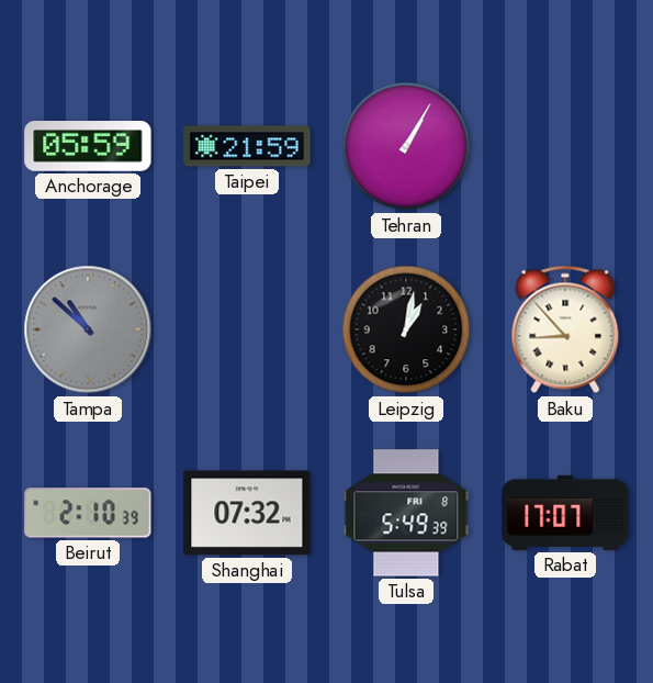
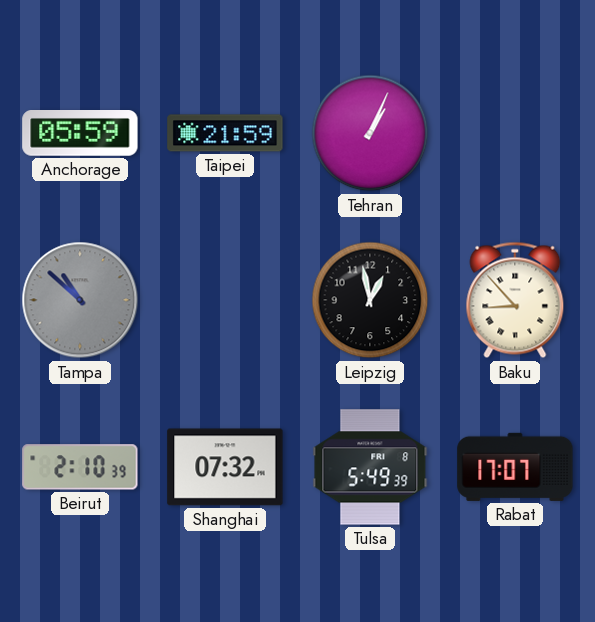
Tehran: 1:05 -> 1:04 (370, 133)
Leipzig: 1:02 -> 12:58 (370, 300)
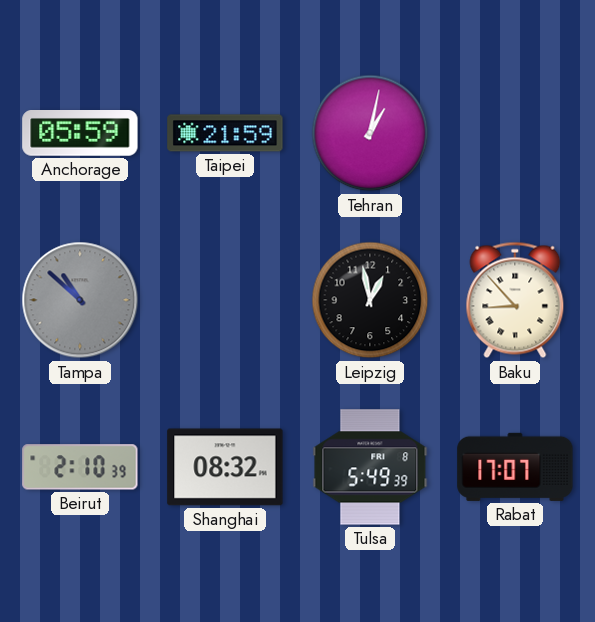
Tehran: 1:04 -> 1:02 (370, 133)
Shanghai: 07:32 -> 08:32 (225, 467)
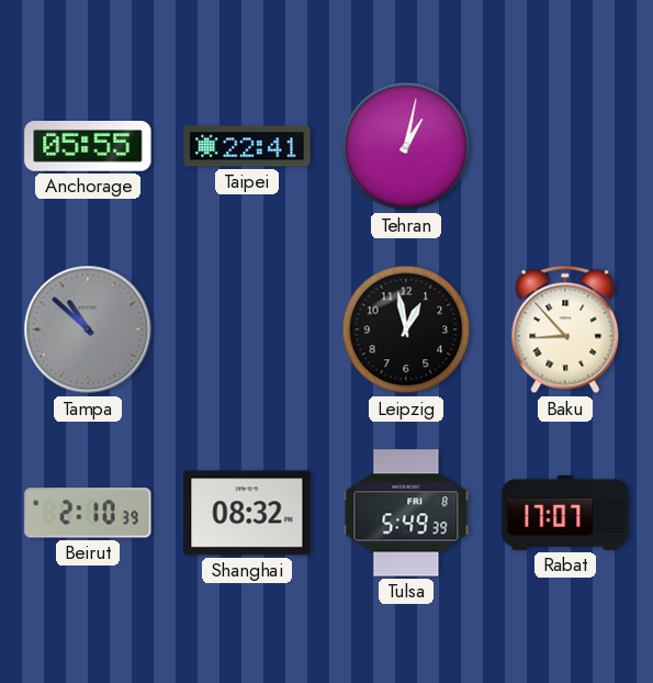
Anchorage: 05:59 -> 05:55 (88, 147)
Taipei: 21:59 -> 22:41 (247, 146)
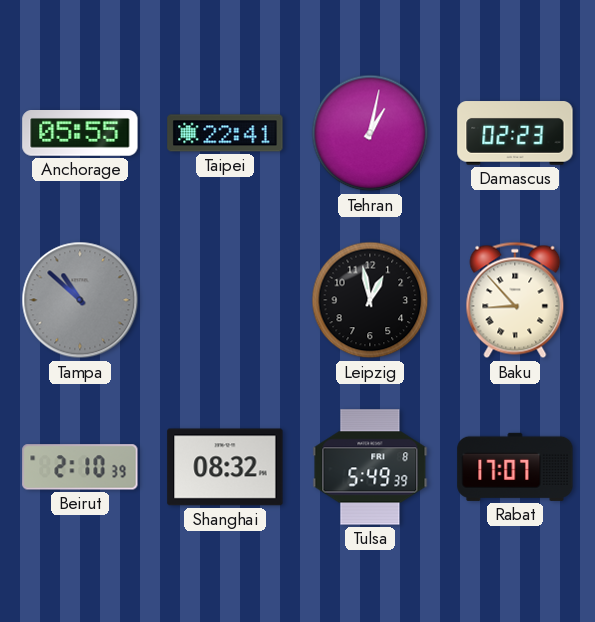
Damascus: none -> 02:23 (515, 133)
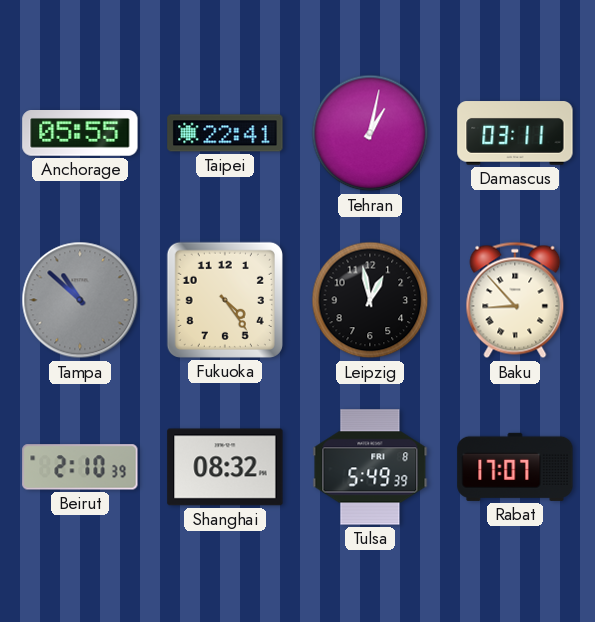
Damascus: 02:23 -> 03:11 (515, 133)
Fukuoka: none -> 4:24 (225, 300)
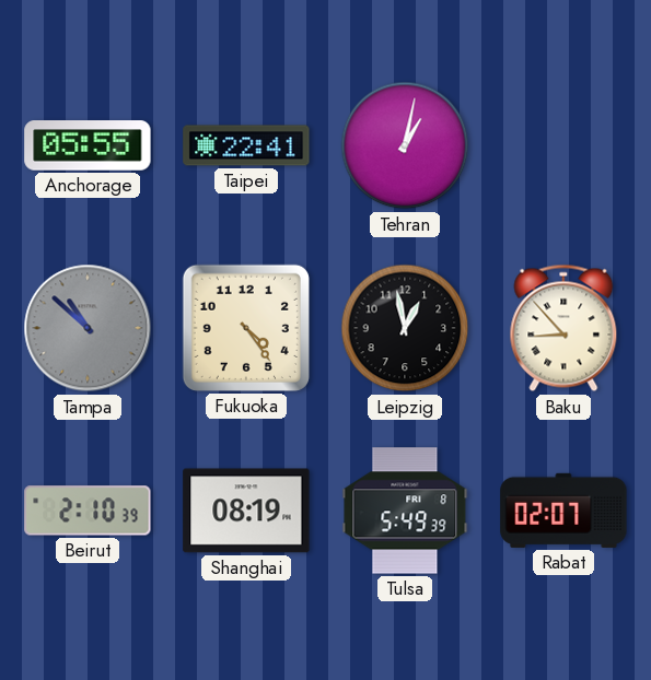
Damascus: 03:11 -> none (515, 133)
Shanghai: 08:32 -> 08:19 (246, 511)
Rabat: 17:07 -> 02:07 (563, 511)
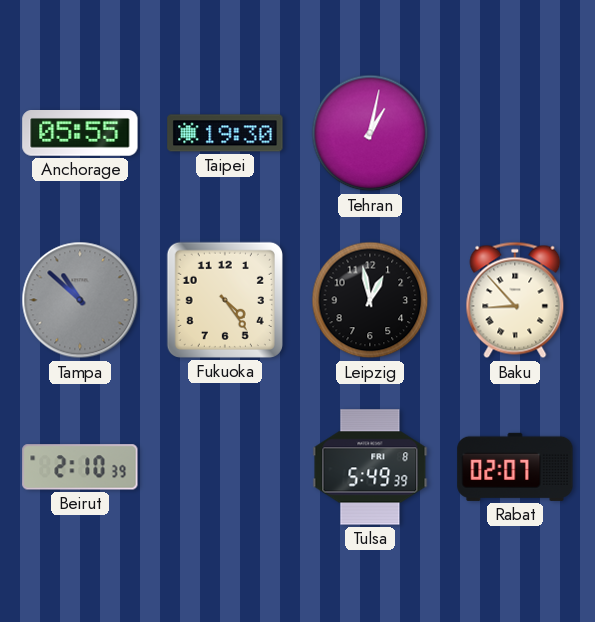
Taipei: 22:41 -> 19:30 (225, 133)
Shanghai: 08:19 -> none (246, 511)
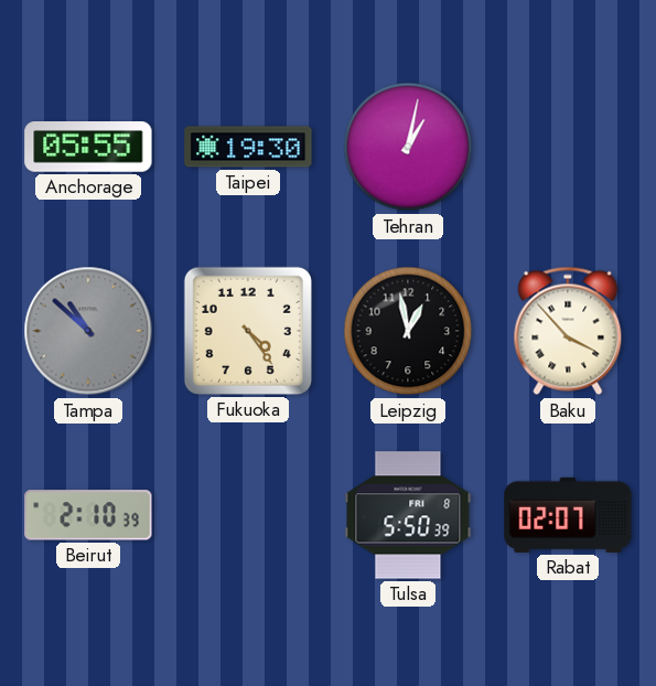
Baku: 8:53 -> 3:53 (568, 331)
Tulsa: 5:49 -> 5:50 (408, 515)
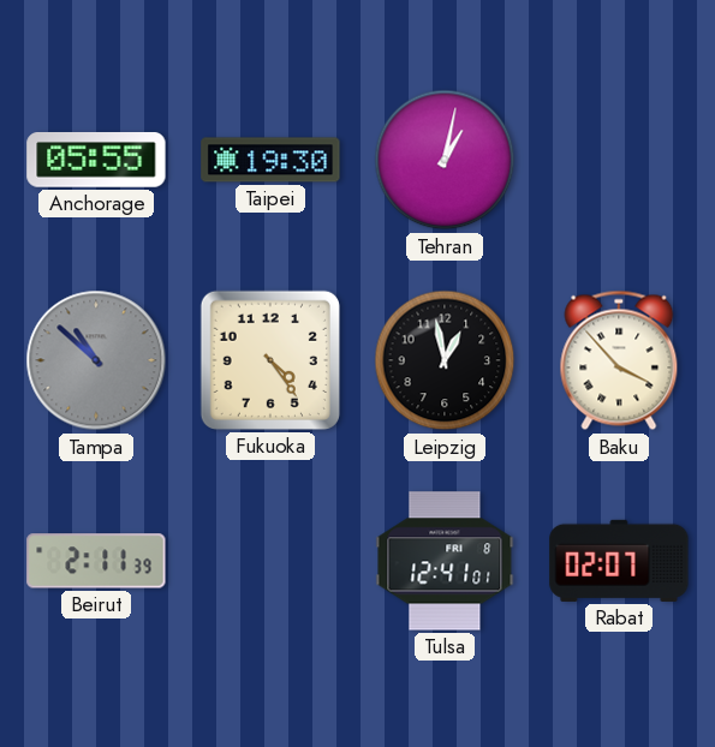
Beirut: 2:10 -> 2:11 (96, 561)
Tulsa: 5:50 -> 12:41 (445, 561)
